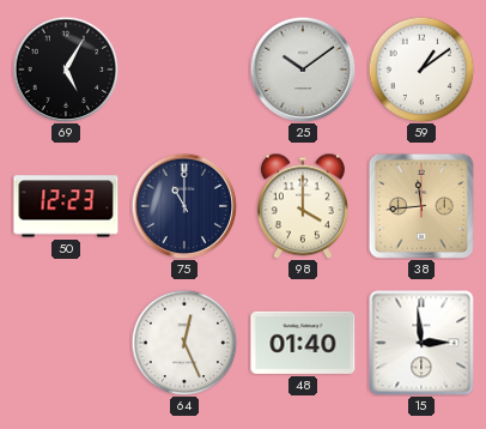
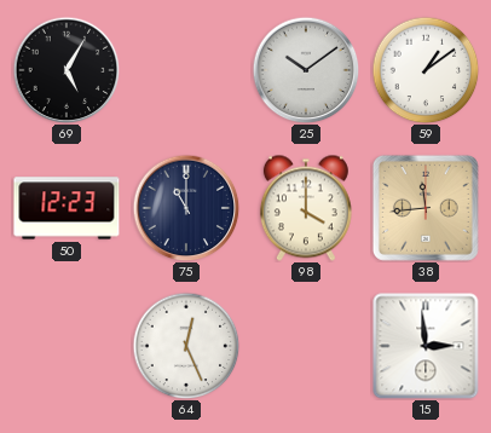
48: 01:40 -> none (303, 343)
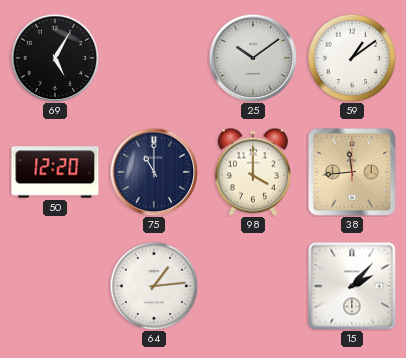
50: 12:23 -> 12:20 (55, 172)
64: 12:26 -> 1:14 (154, 286)
15: 2:59 -> 2:07 (352, 286)
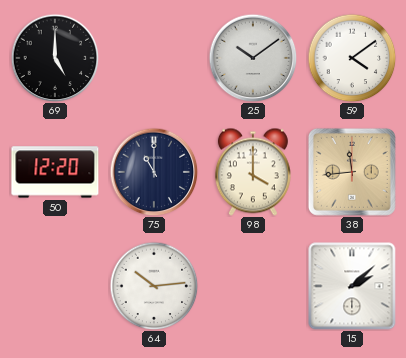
69: 5:05 -> 5:00 (55, 58)
59: 1:09 -> 4:09 (352, 58)
64: 1:14 -> 10:14 (154, 286)
15: 2:07 -> 2:08 (352, 286)
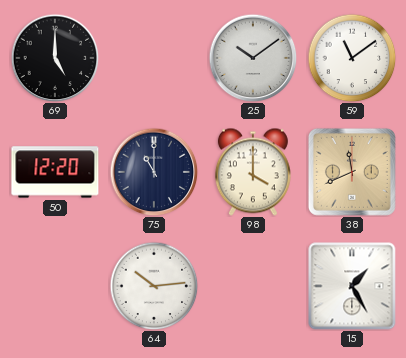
59: 4:09 -> 11:09 (352, 58)
38: 11:44 -> 11:41 (352, 172)
15: 2:08 -> 1:25 (352, 286)
